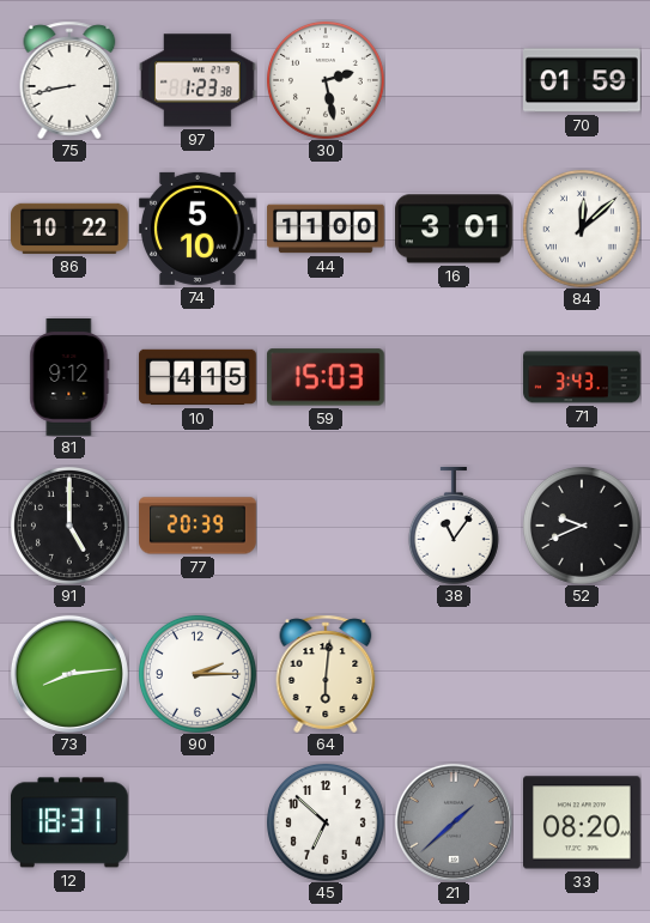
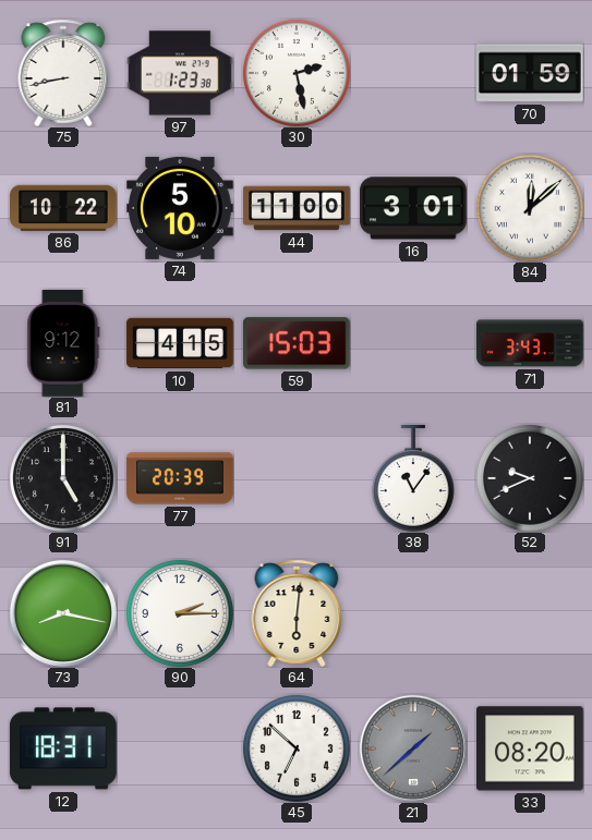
73: 8:14 -> 8:17 (63, 613)
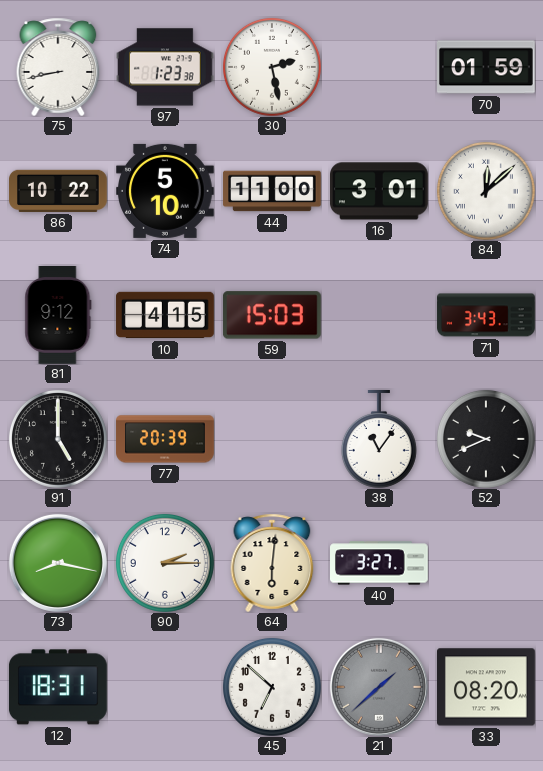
40: none -> 3:27 (380, 563)
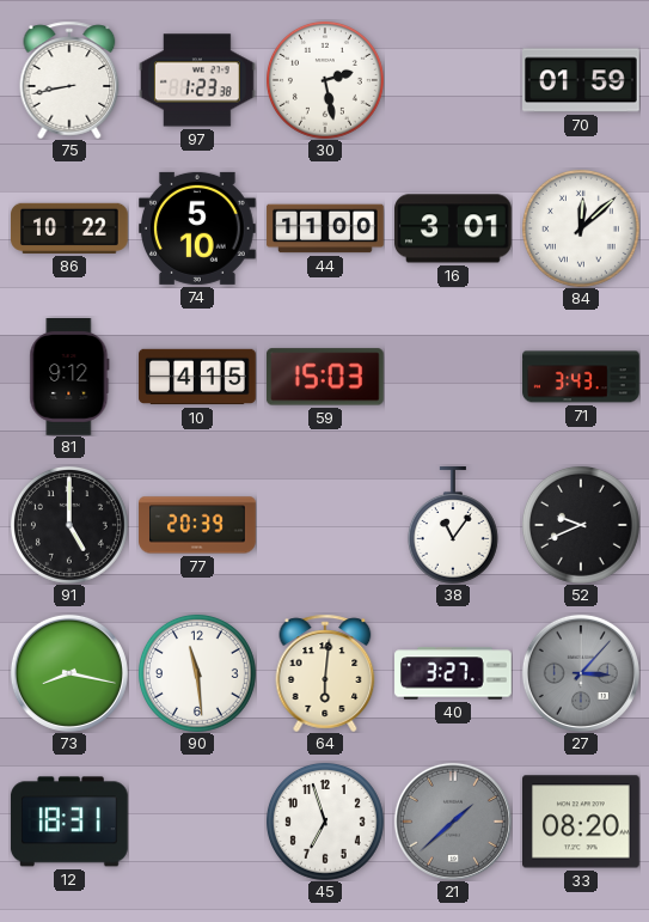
90: 2:15 -> 11:29 (197, 673)
27: none -> 3:07 (581, 673)
45: 6:52 -> 6:57 (325, 822)
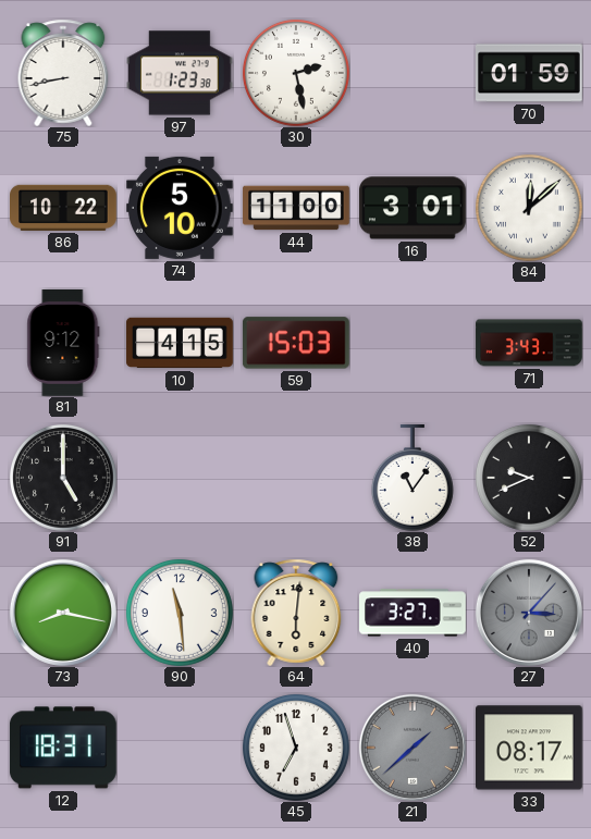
77: 20:39 -> none (197, 525)
33: 08:20 -> 08:17 (530, 748)
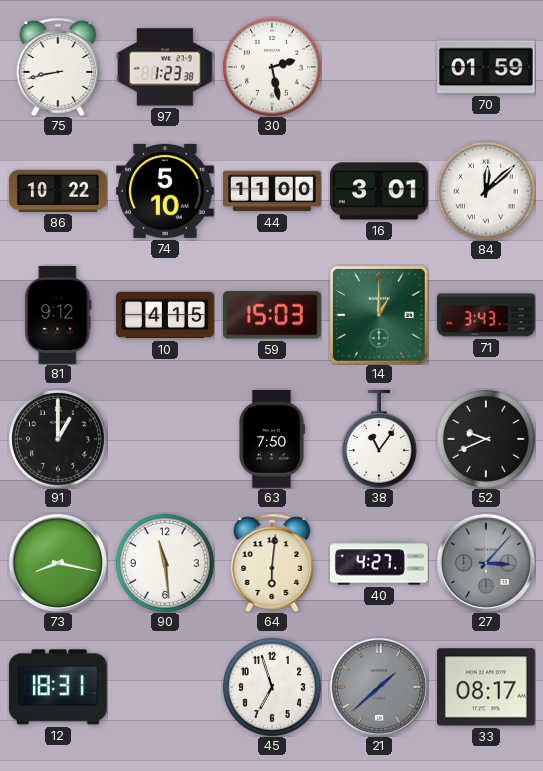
14: none -> 1:00 (379, 315)
91: 5:00 -> 1:00 (58, 439)
63: none -> 7:50 (271, 439)
40: 3:27 -> 4:27 (380, 563)
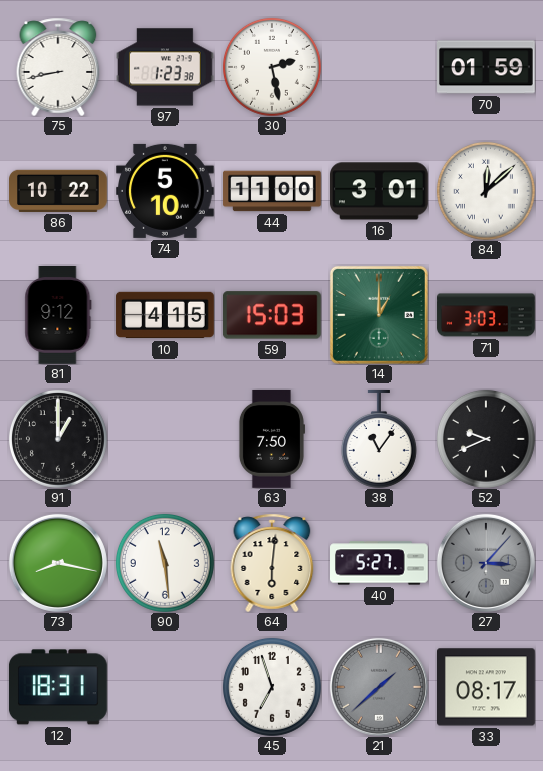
71: 3:43 -> 3:03 (486, 315)
40: 4:27 -> 5:27 (380, 563)
